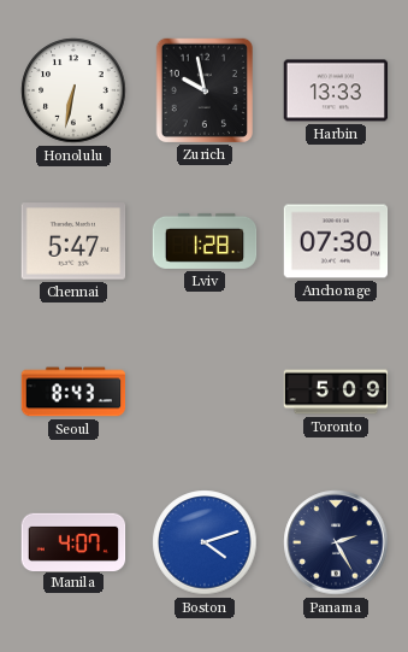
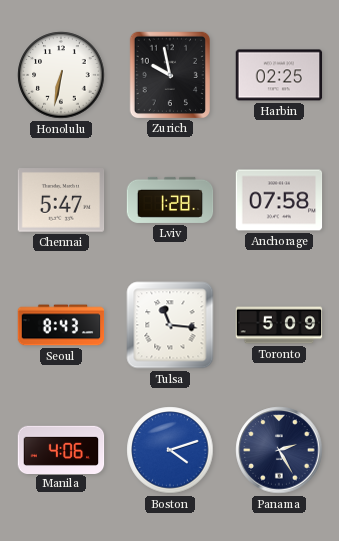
Harbin: 13:33 -> 02:25 (279, 75)
Anchorage: 07:30 -> 07:58 (279, 200)
Tulsa: none -> 11:16 (170, 325)
Manila: 4:07 -> 4:06 (61, 449)
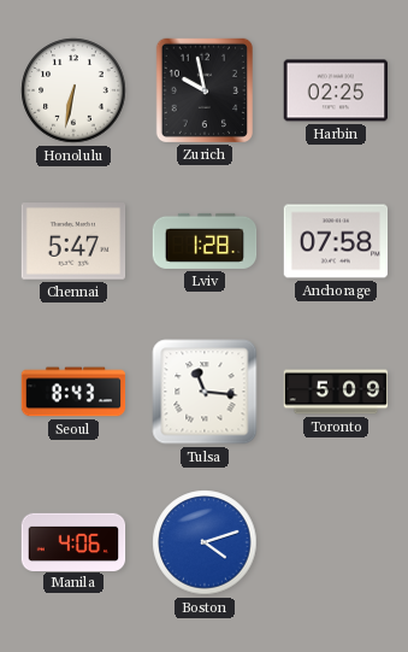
Panama: 2:25 -> none (279, 450)
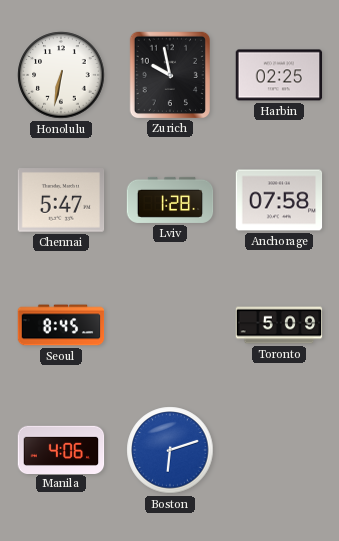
Seoul: 8:43 -> 8:45 (61, 325)
Tulsa: 11:16 -> none (205, 392)
Boston: 4:12 -> 6:12 (170, 450)
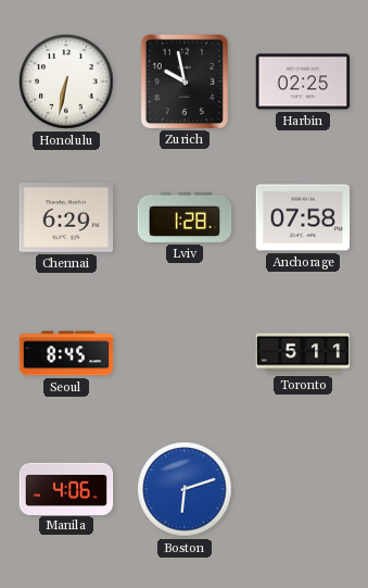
Chennai: 5:47 -> 6:29 (66, 217)
Toronto: 5:09 -> 5:11 (303, 353)
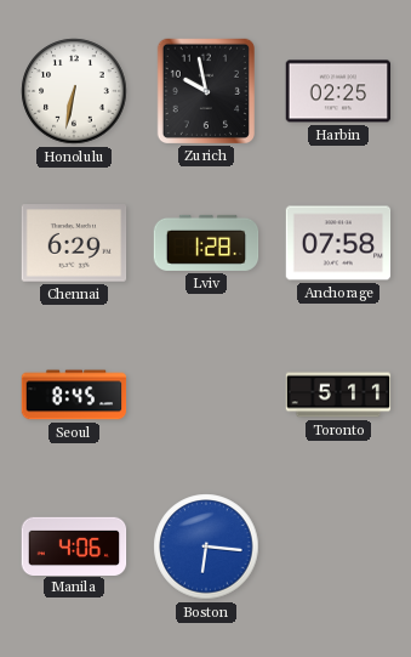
Boston: 6:12 -> 6:16 (206, 546)
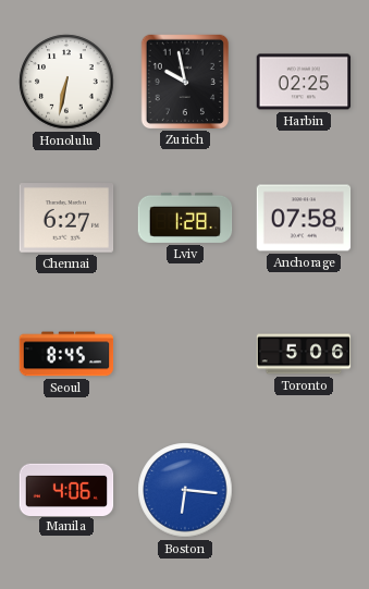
Chennai: 6:29 -> 6:27 (66, 218)
Toronto: 5:11 -> 5:06 (304, 354)
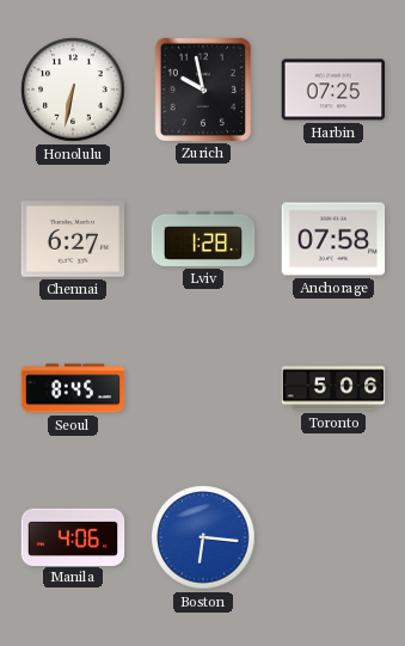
Harbin: 02:25 -> 07:25 (333, 90)
